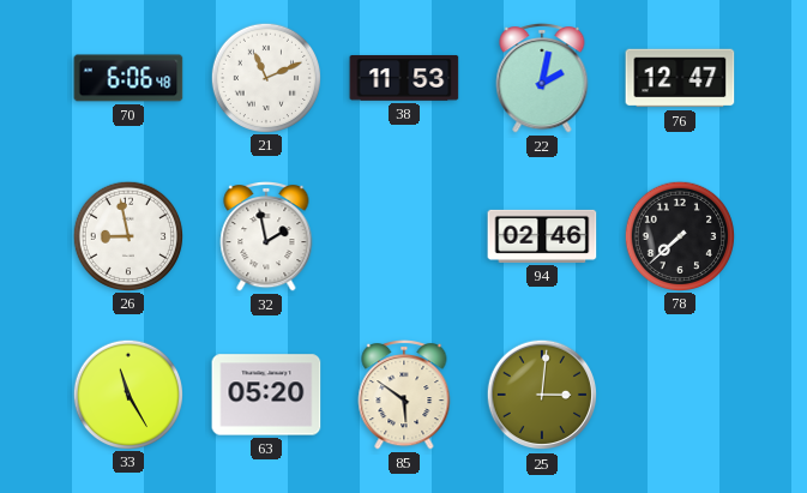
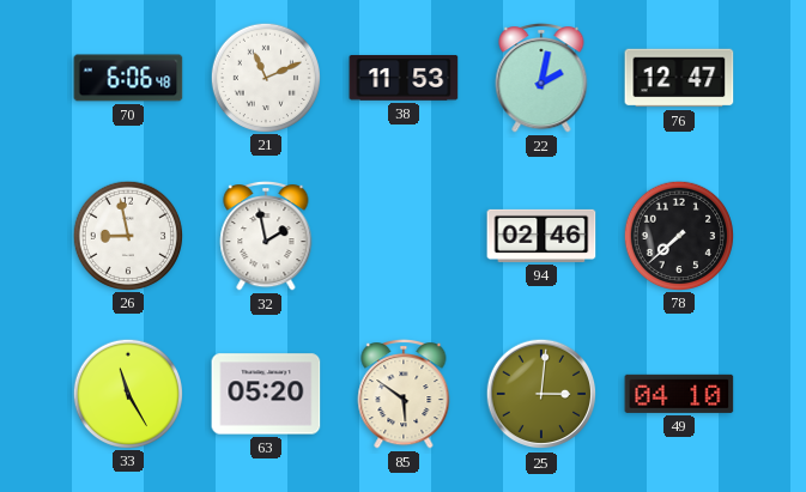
49: none -> 04:10 (679, 394)
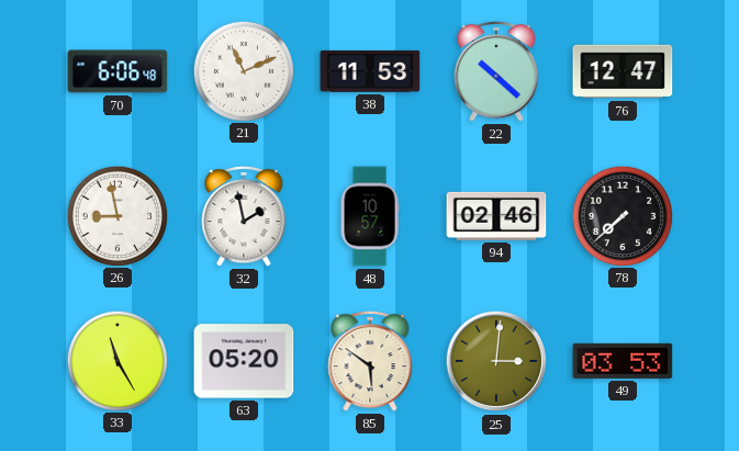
22: 2:02 -> 10:22 (496, 72)
48: none -> 10:57 (370, 216)
49: 04:10 -> 03:53 (623, 361)
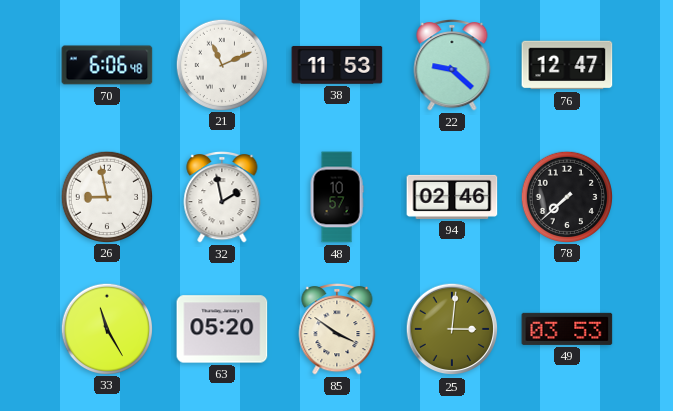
22: 10:22 -> 9:22 (452, 66)
85: 5:51 -> 3:51 (337, 330)
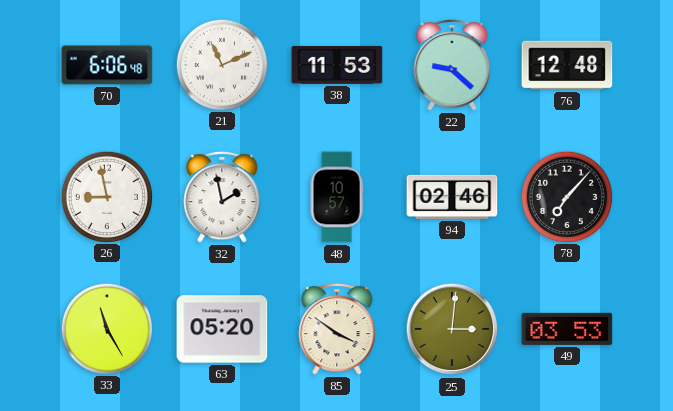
76: 12:47 -> 12:48 (567, 65)
78: 7:38 -> 7:07 (566, 196)
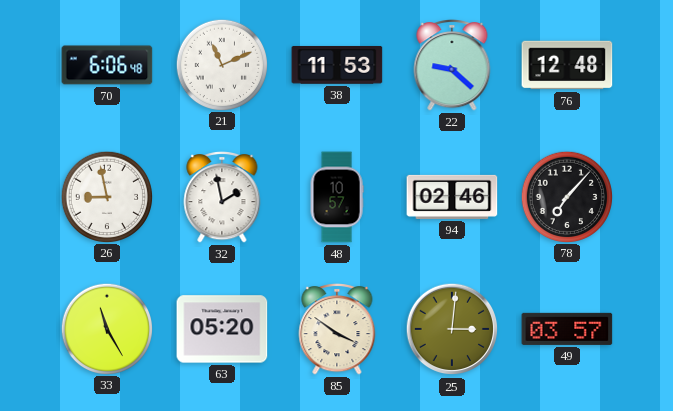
49: 03:53 -> 03:57 (567, 329)
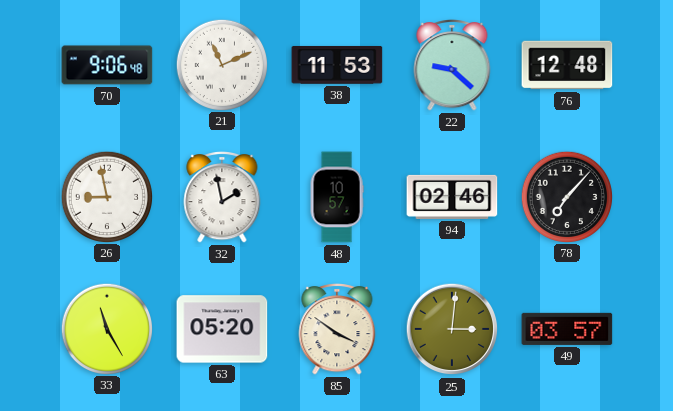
70: 6:06 -> 9:06 (107, 65)
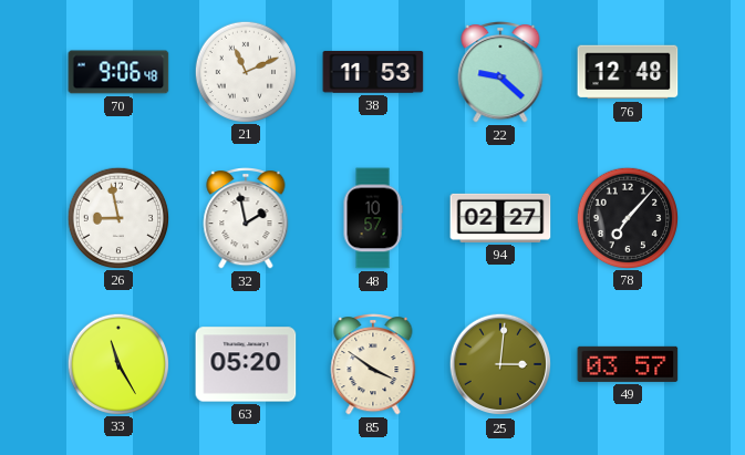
94: 02:46 -> 02:27 (500, 218)
